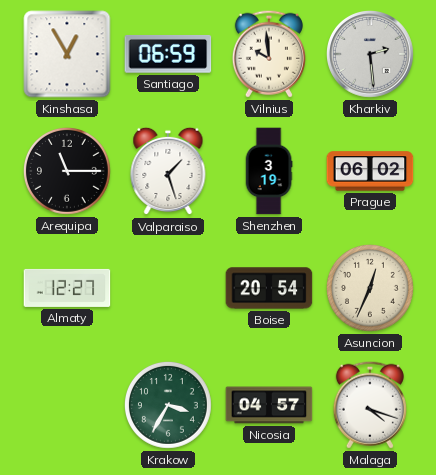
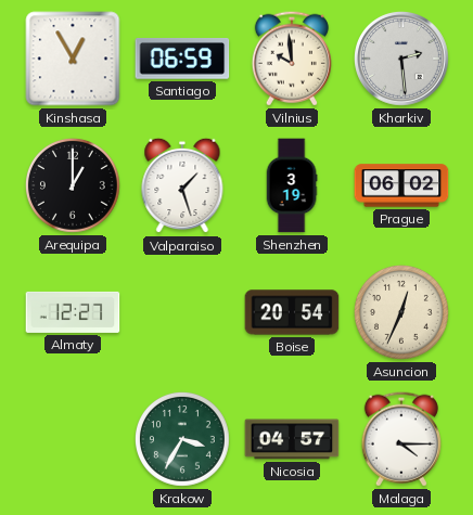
Arequipa: 11:15 -> 1:00 (73, 185)
Malaga: 4:18 -> 4:15 (401, 439)
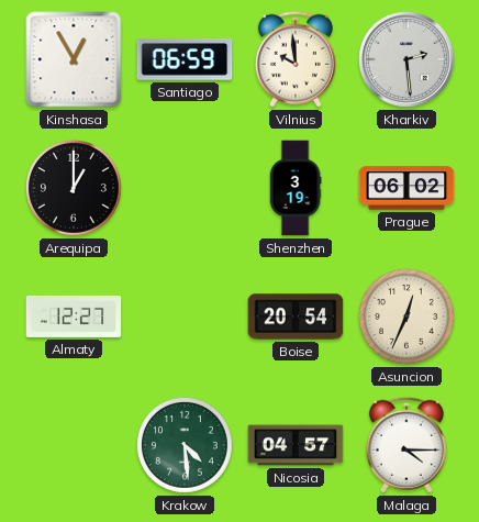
Valparaiso: 1:27 -> none (182, 185)
Krakow: 3:35 -> 4:29 (185, 445)
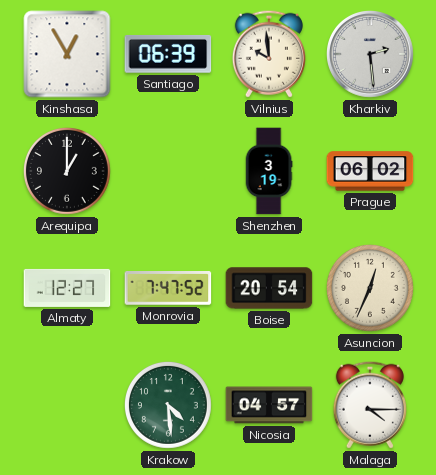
Santiago: 06:59 -> 06:39 (168, 55)
Monrovia: none -> 7:47 (168, 289)
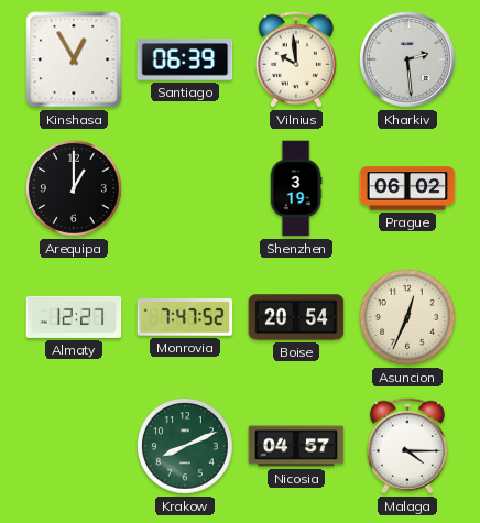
Krakow: 4:29 -> 8:11 (185, 446)
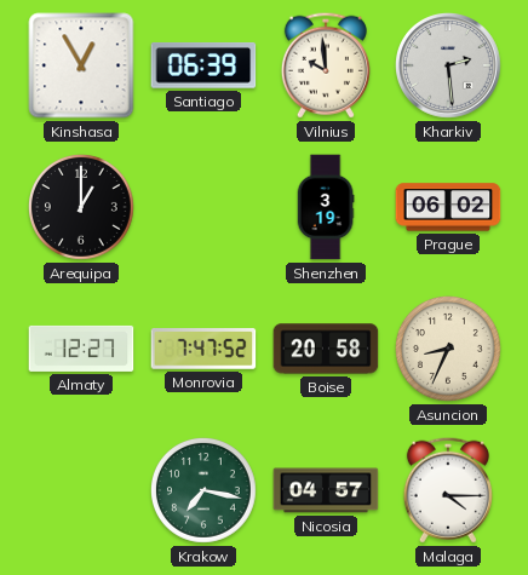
Boise: 20:54 -> 20:58 (326, 349)
Asuncion: 12:34 -> 8:34 (448, 349)
Krakow: 8:11 -> 7:17 (203, 490)
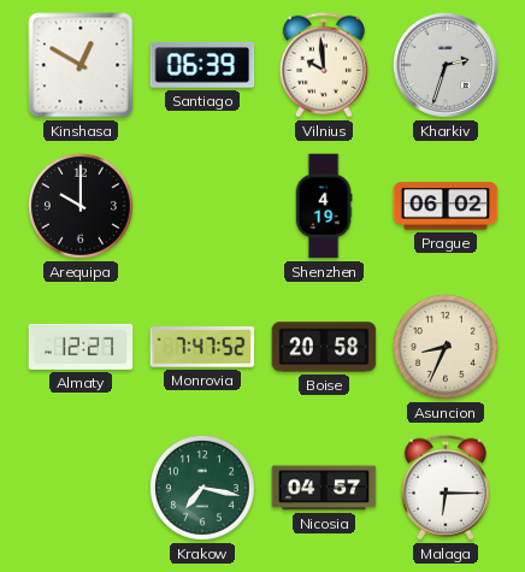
Kinshasa: 12:55 -> 12:50 (81, 65)
Kharkiv: 2:29 -> 2:33 (447, 66)
Arequipa: 1:00 -> 10:00 (81, 206)
Shenzhen: 3:19 -> 4:19 (324, 206)
Malaga: 4:15 -> 6:15 (446, 488)
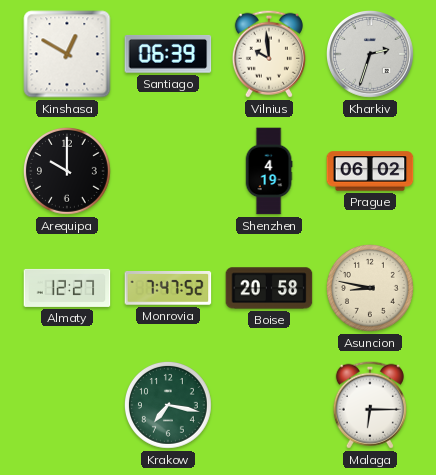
Asuncion: 8:34 -> 8:47 (370, 288)
Nicosia: 04:57 -> none (324, 488)
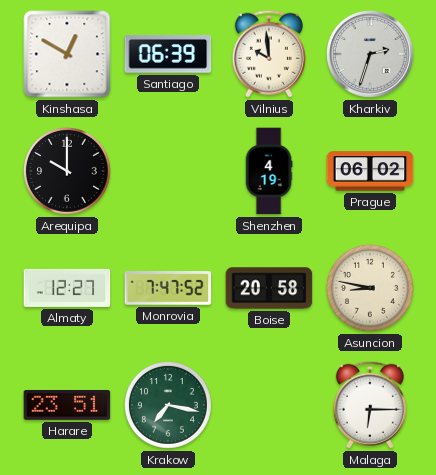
Harare: none -> 23:51 (67, 405)
